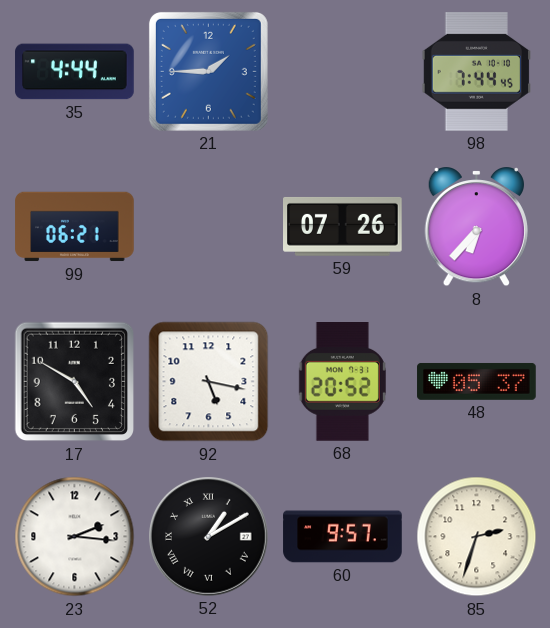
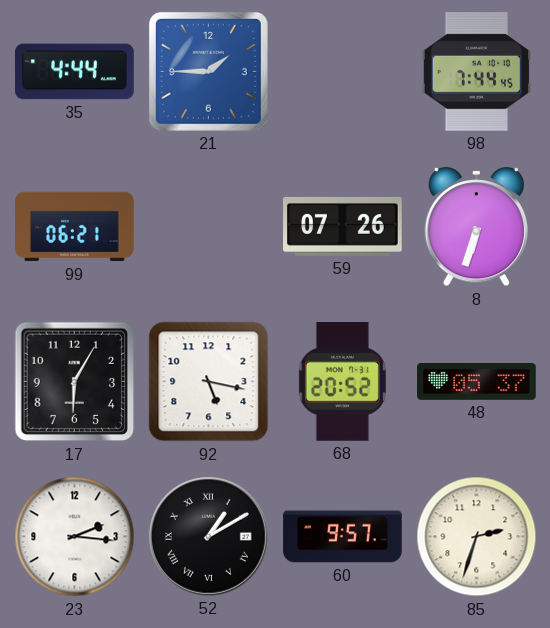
8: 6:37 -> 6:33 (476, 228)
17: 4:50 -> 6:05 (75, 382)
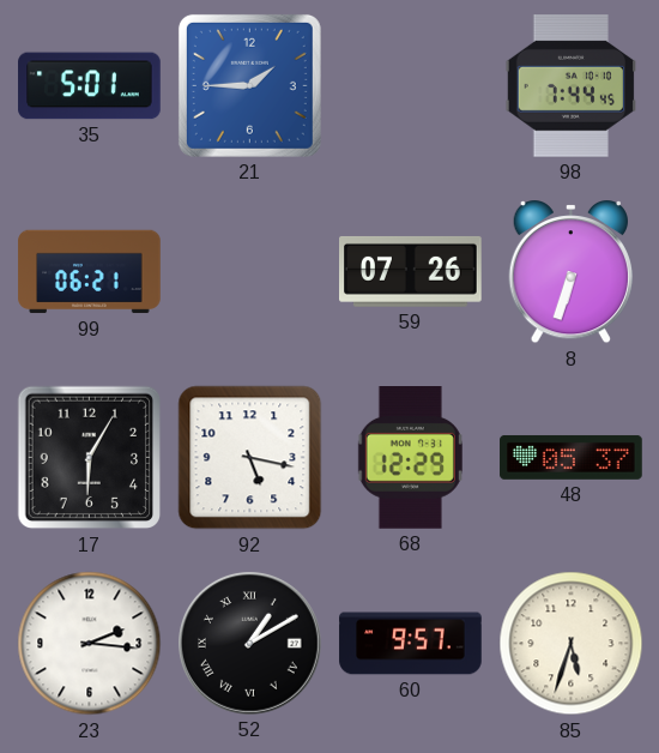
35: 4:44 -> 5:01 (90, 86)
68: 20:52 -> 12:29 (410, 458)
85: 2:33 -> 5:33 (572, 644)
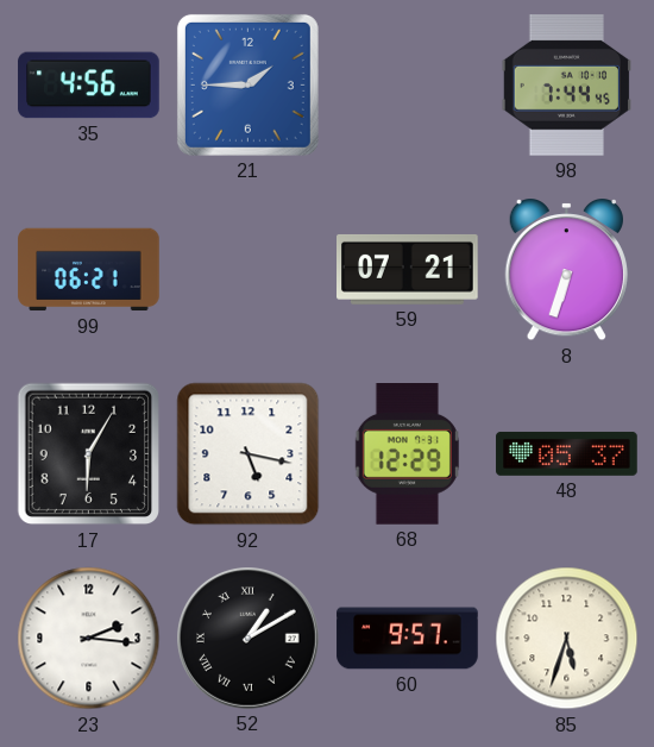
35: 5:01 -> 4:56 (89, 86)
59: 07:26 -> 07:21 (408, 269)
